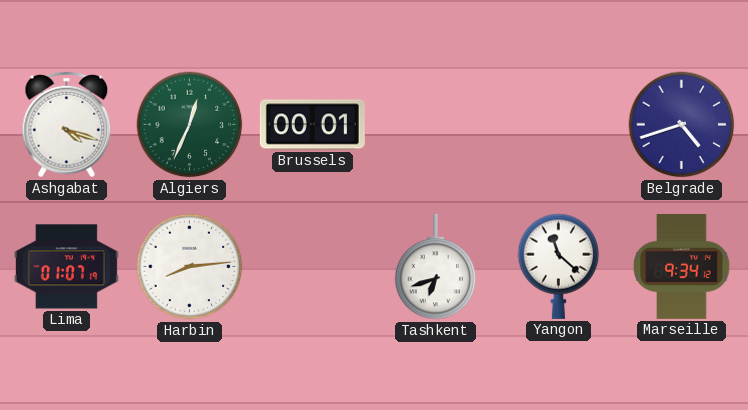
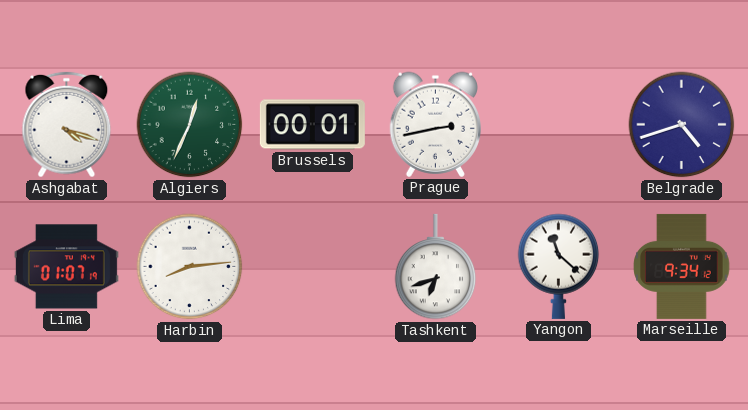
Prague: none -> 2:43 (435, 124)
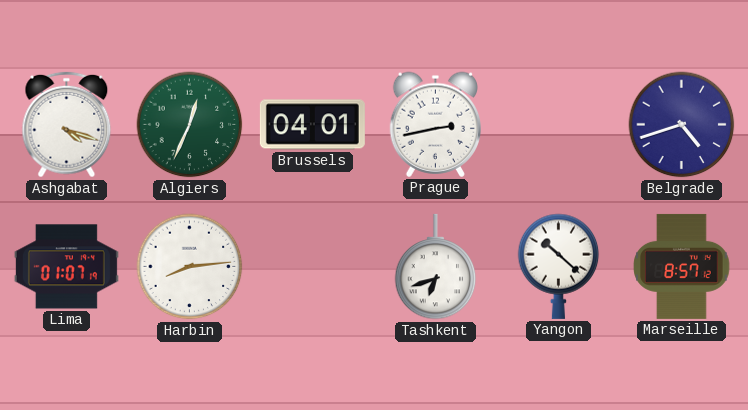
Brussels: 00:01 -> 04:01 (312, 125)
Yangon: 11:22 -> 10:22 (559, 266)
Marseille: 9:34 -> 8:57 (682, 266)
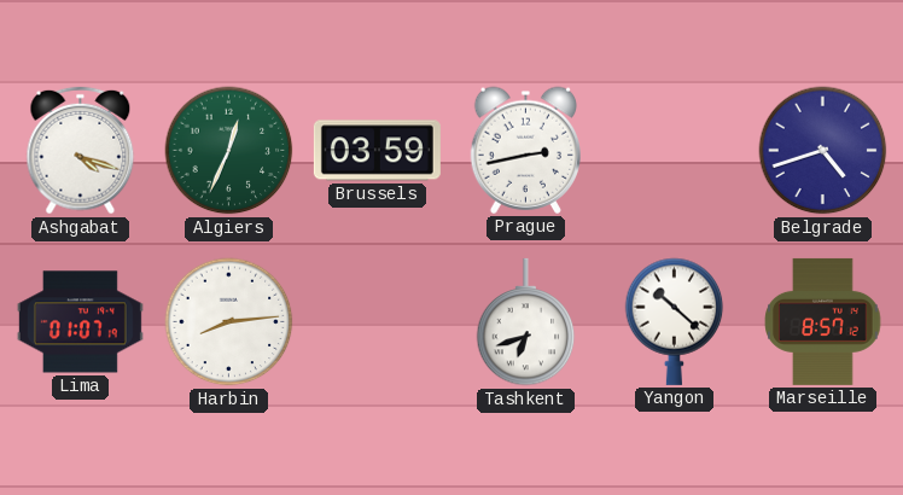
Brussels: 04:01 -> 03:59 (377, 151)
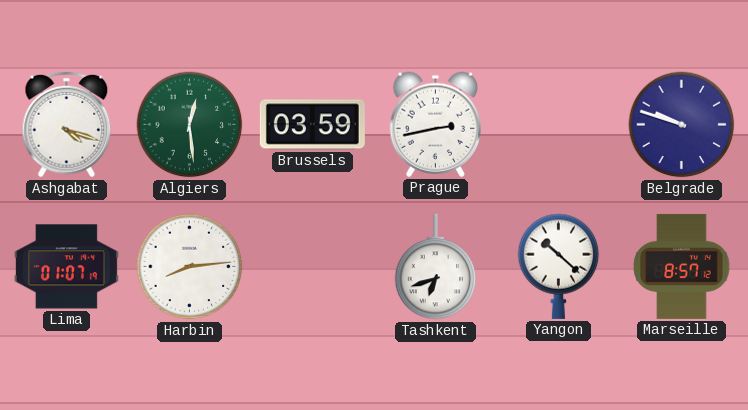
Algiers: 12:34 -> 12:29 (190, 125)
Belgrade: 4:42 -> 9:48 (682, 125)
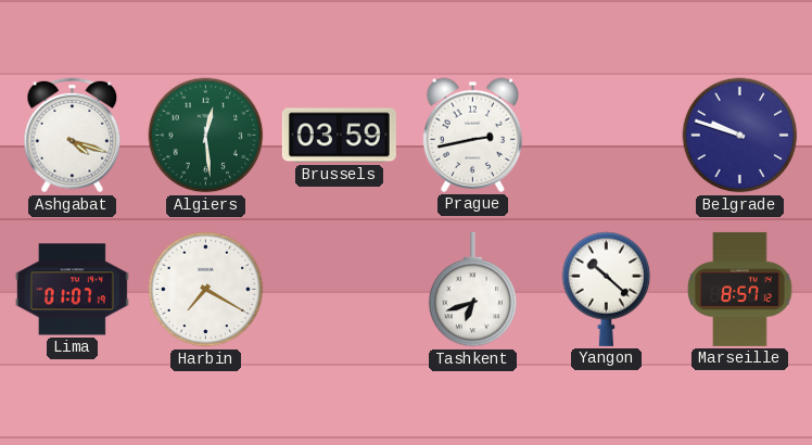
Harbin: 8:14 -> 7:20 (206, 290)
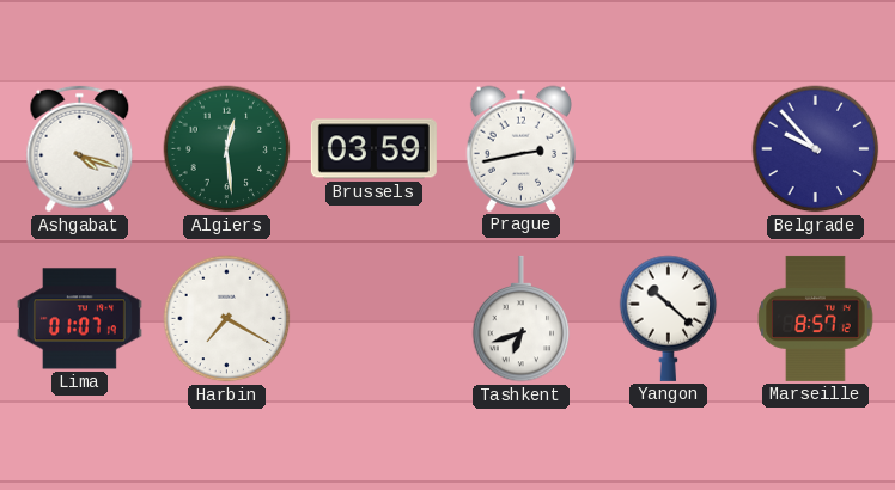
Belgrade: 9:48 -> 9:53 (816, 149)
